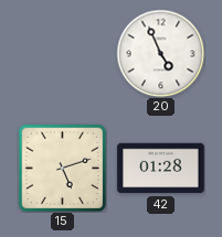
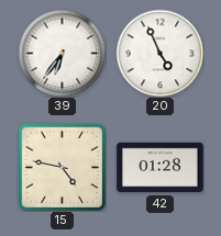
39: none -> 6:36 (62, 53)
15: 5:12 -> 4:47 (62, 167)
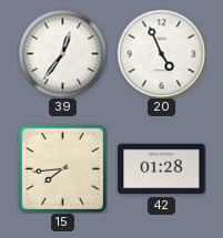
39: 6:36 -> 12:36 (62, 53)
15: 4:47 -> 7:44 (62, 168)
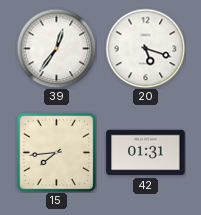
20: 4:56 -> 5:18 (145, 48)
42: 01:28 -> 01:31 (146, 153)
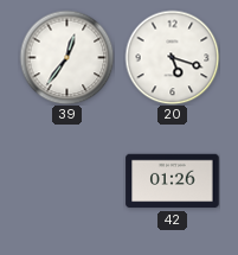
15: 7:44 -> none (56, 152)
42: 01:31 -> 01:26 (173, 181)
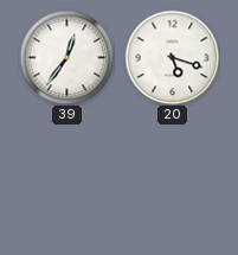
42: 01:26 -> none (173, 181)
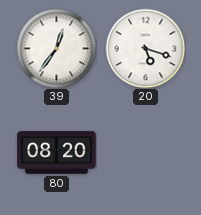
80: none -> 08:20 (57, 153)
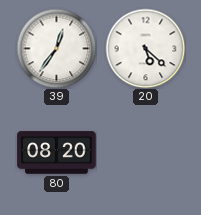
20: 5:18 -> 5:22 (145, 48)
